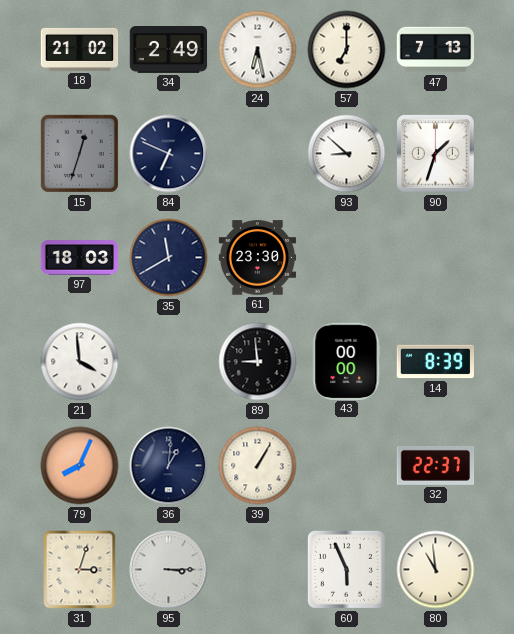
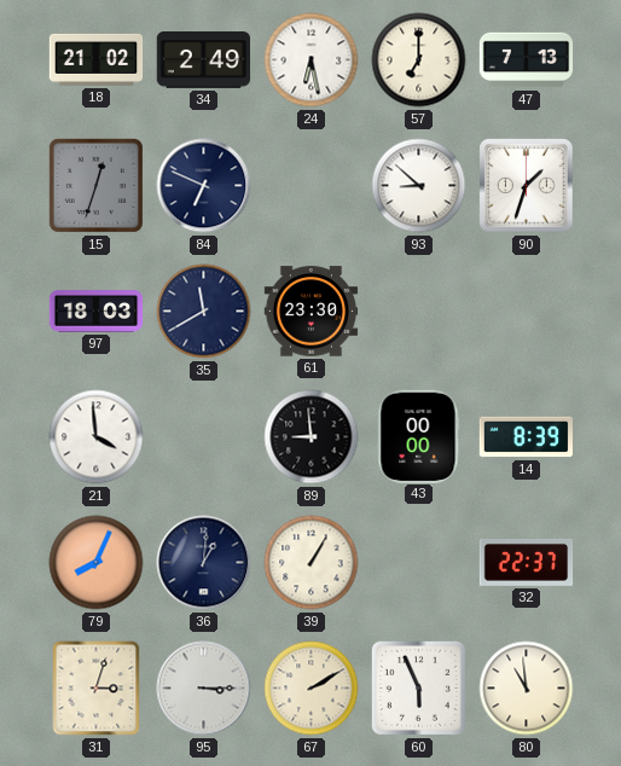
67: none -> 2:10 (312, 689)
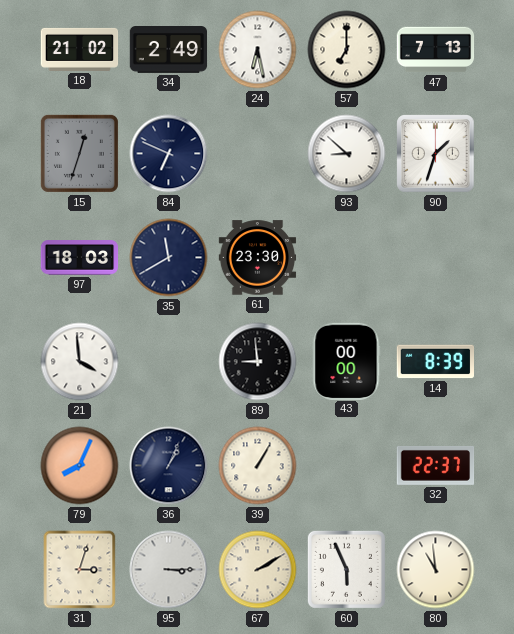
36: 1:01 -> 1:04 (169, 466)
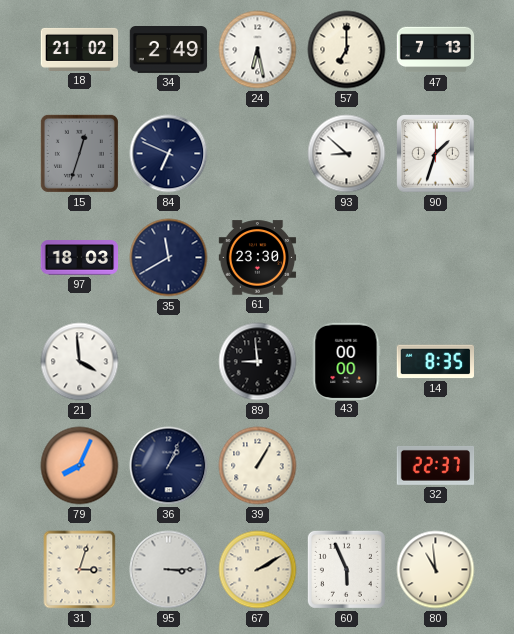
14: 8:39 -> 8:35 (435, 362)
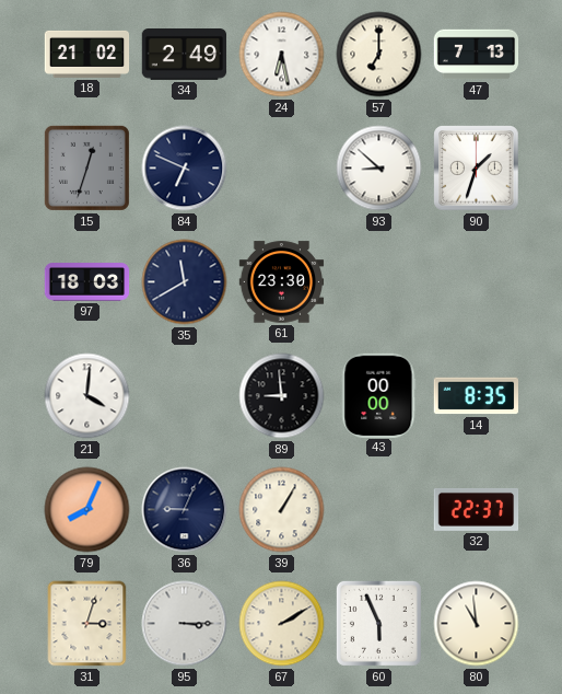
21: 3:59 -> 4:01 (87, 396)
36: 1:04 -> 9:04 (185, 510)
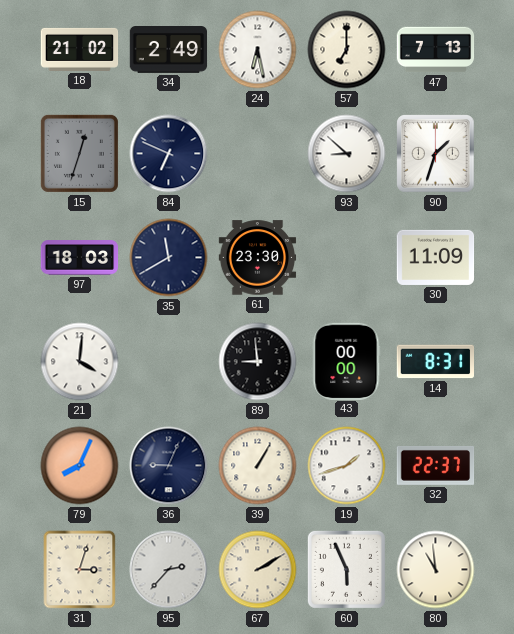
30: none -> 11:09 (436, 257)
14: 8:35 -> 8:31 (435, 362)
19: none -> 1:42 (347, 466)
95: 3:15 -> 2:37 (169, 570)
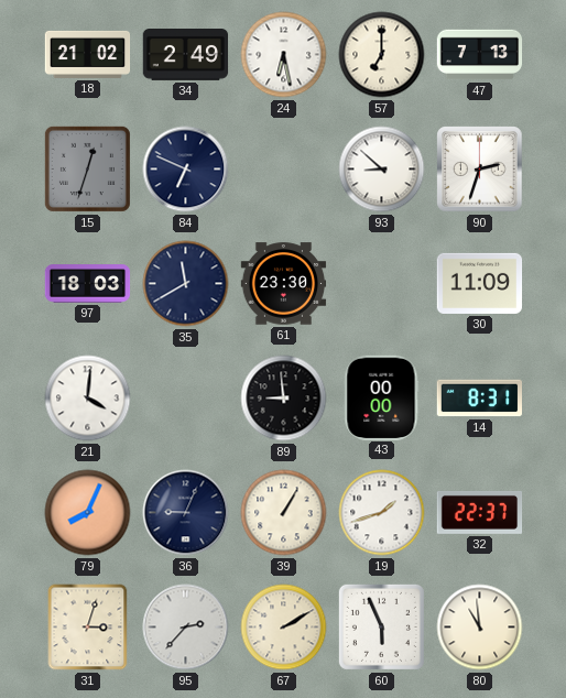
90: 1:33 -> 2:33 (480, 170)
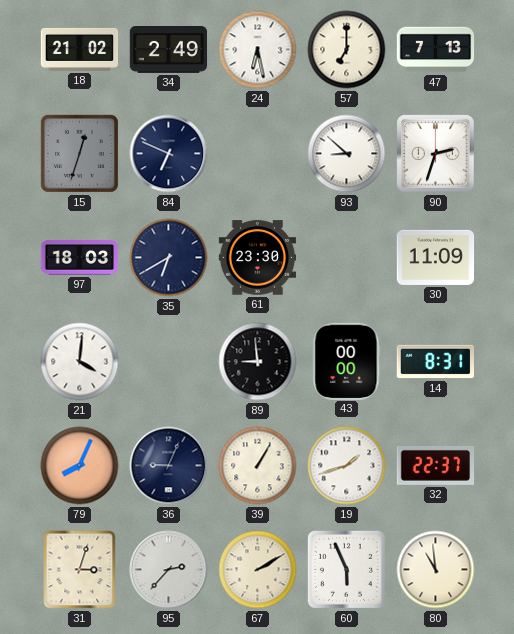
35: 11:40 -> 6:40 (169, 258)
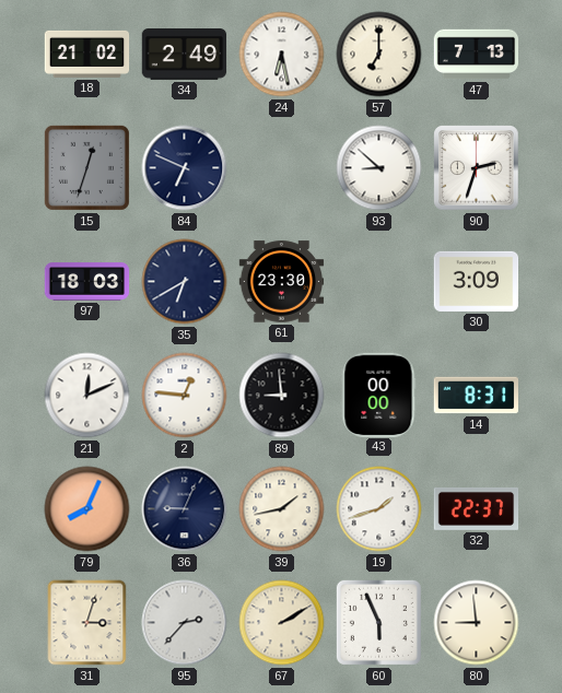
30: 11:09 -> 3:09 (477, 281)
21: 4:01 -> 12:11 (87, 396)
2: none -> 12:46 (185, 396)
39: 1:05 -> 1:43 (282, 509)
80: 10:59 -> 8:59 (477, 623)
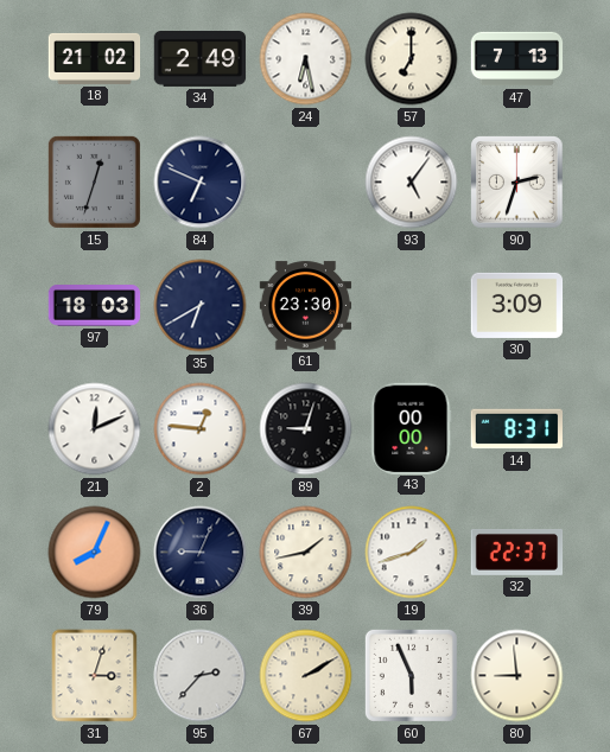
93: 8:52 -> 5:06 (412, 183)
89: 8:59 -> 9:03 (306, 429)
